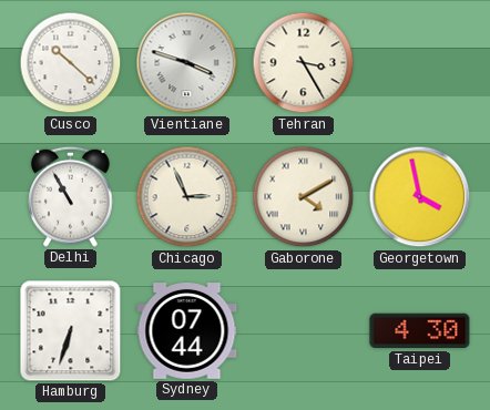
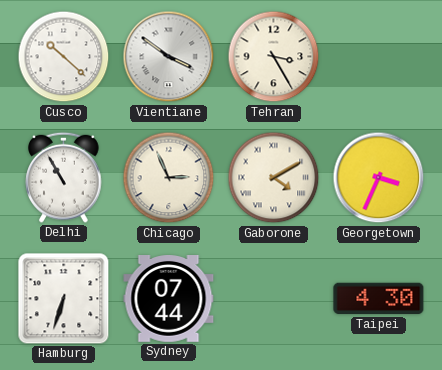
Vientiane: 3:48 -> 3:51 (169, 57)
Georgetown: 3:58 -> 3:34 (379, 178)
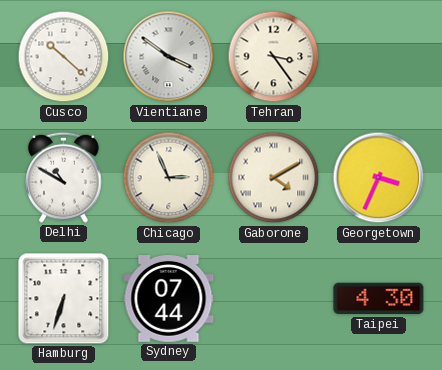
Tehran: 3:25 -> 3:24 (274, 57)
Delhi: 10:55 -> 10:50 (64, 177)
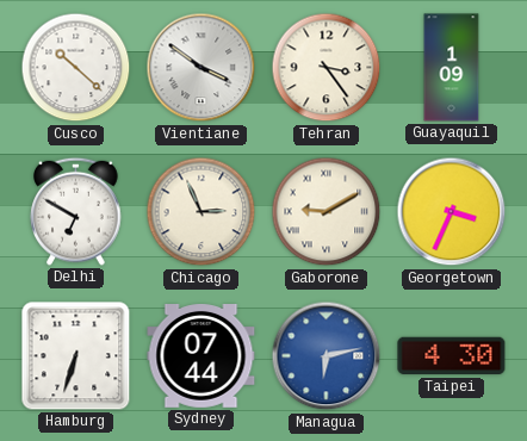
Guayaquil: none -> 1:09 (452, 68)
Delhi: 10:50 -> 6:50 (76, 211)
Gaborone: 4:10 -> 9:10 (327, 212)
Managua: none -> 6:13 (327, 356)
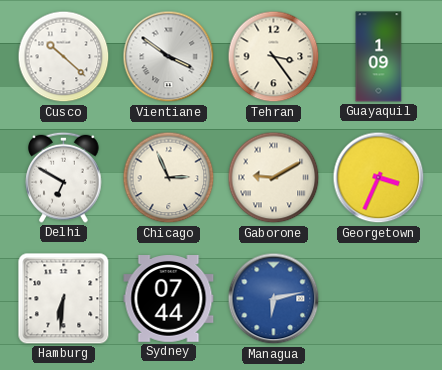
Hamburg: 6:33 -> 6:31 (64, 299)
Taipei: 4:30 -> none (452, 356)
